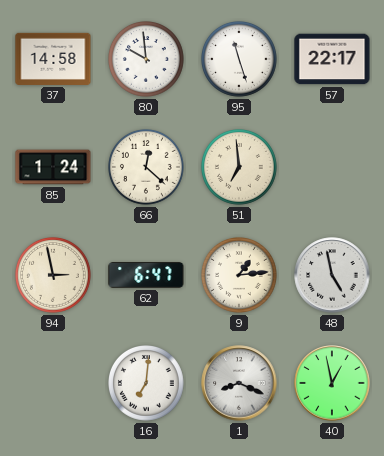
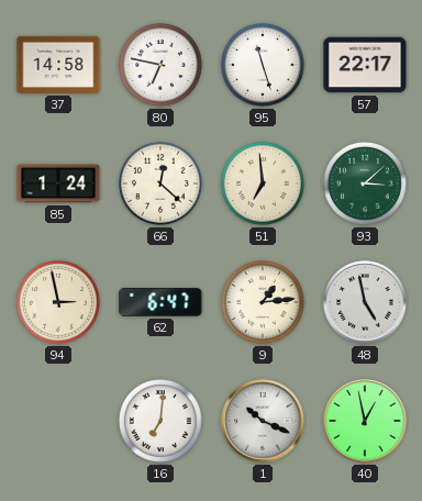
80: 9:59 -> 6:47 (162, 66)
93: none -> 3:08 (366, 185)
1: 8:19 -> 10:19 (263, 421)
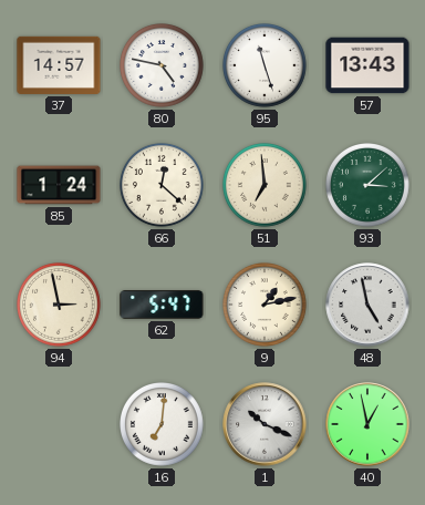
37: 14:58 -> 14:57 (59, 65)
80: 6:47 -> 4:47 (163, 66)
57: 22:17 -> 13:43 (367, 65)
62: 6:47 -> 5:47 (162, 305)
9: 1:14 -> 1:13 (266, 306)
